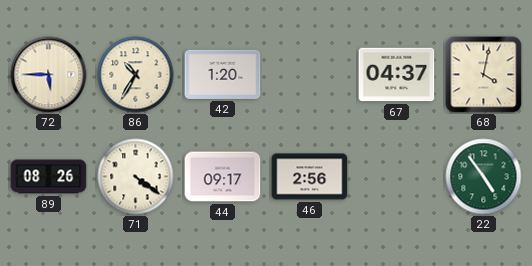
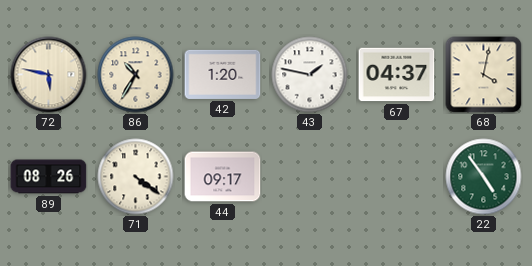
72: 5:45 -> 5:47 (49, 75)
43: none -> 1:47 (310, 75)
46: 2:56 -> none (310, 177)
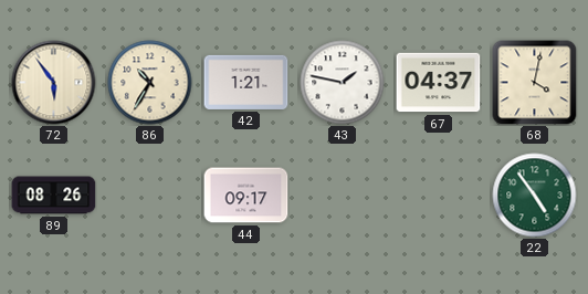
72: 5:47 -> 5:54 (54, 83)
42: 1:20 -> 1:21 (246, 82)
71: 4:21 -> none (136, 177)
